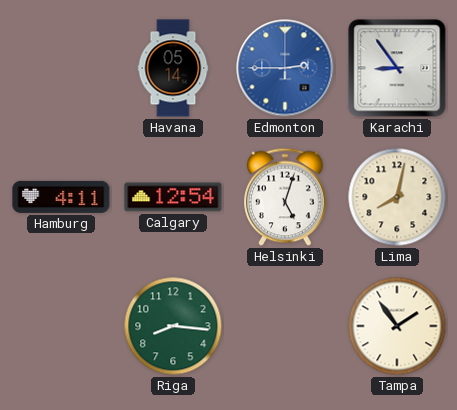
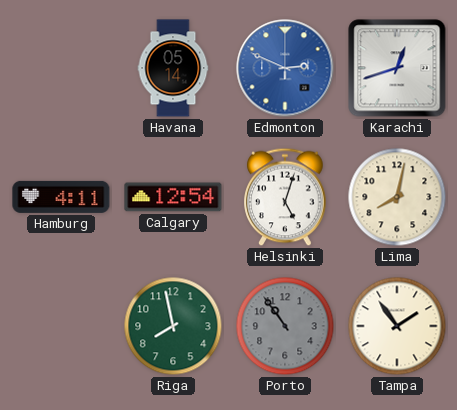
Edmonton: 2:45 -> 2:49 (285, 68)
Karachi: 8:54 -> 12:42 (397, 68)
Riga: 8:16 -> 7:58 (173, 326)
Porto: none -> 10:54 (285, 326)
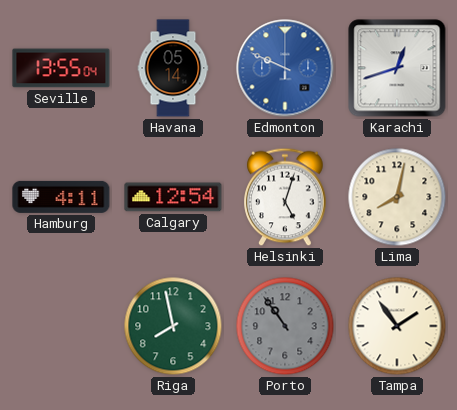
Seville: none -> 13:55 (61, 68)
Edmonton: 2:49 -> 9:49 (285, 68)
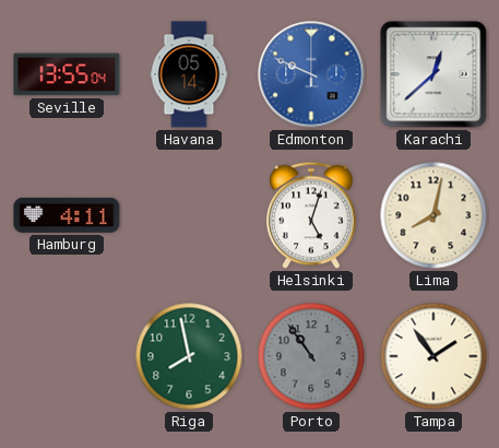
Karachi: 12:42 -> 12:38 (433, 74)
Calgary: 12:54 -> none (173, 197)
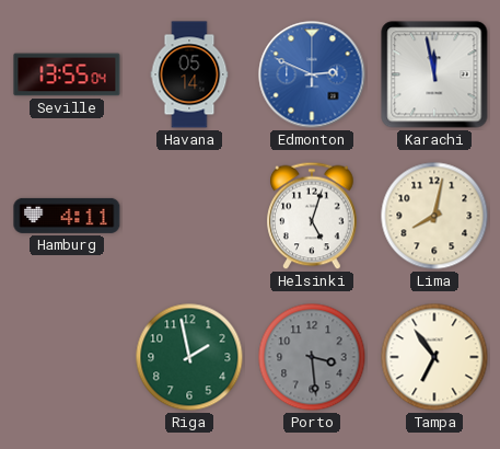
Edmonton: 9:49 -> 2:49 (312, 74)
Karachi: 12:38 -> 11:58 (434, 74)
Riga: 7:58 -> 1:58 (189, 357)
Porto: 10:54 -> 3:29 (312, 357)
Tampa: 1:54 -> 6:54 (434, 357)
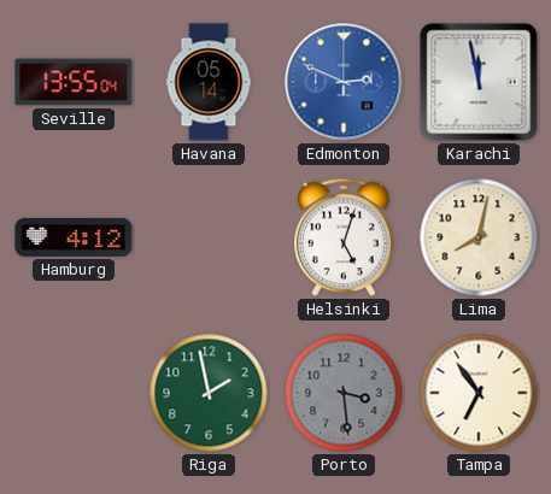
Hamburg: 4:11 -> 4:12 (74, 237)
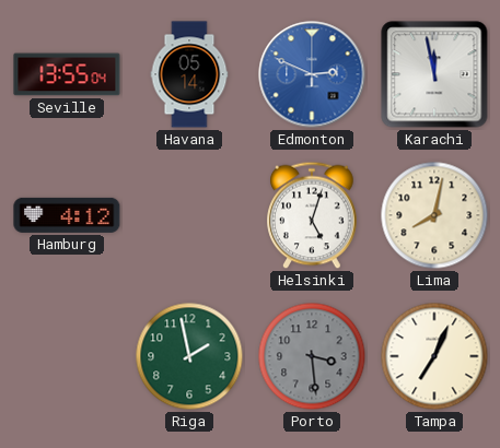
Tampa: 6:54 -> 7:04 (434, 356)
